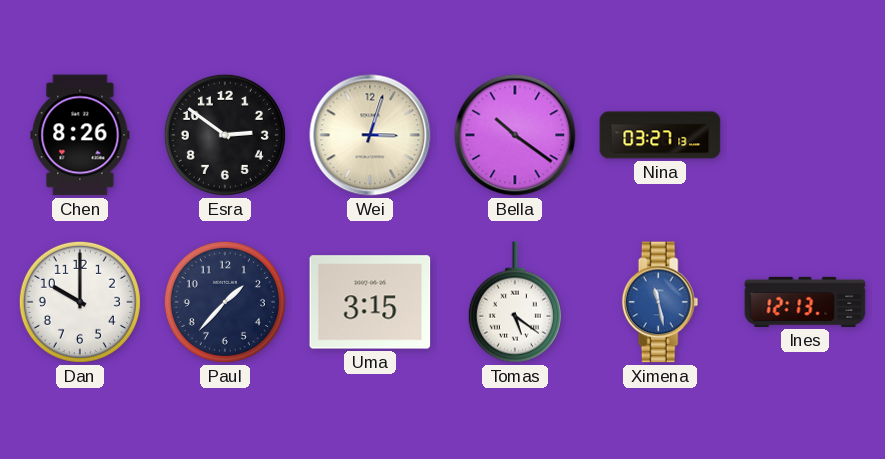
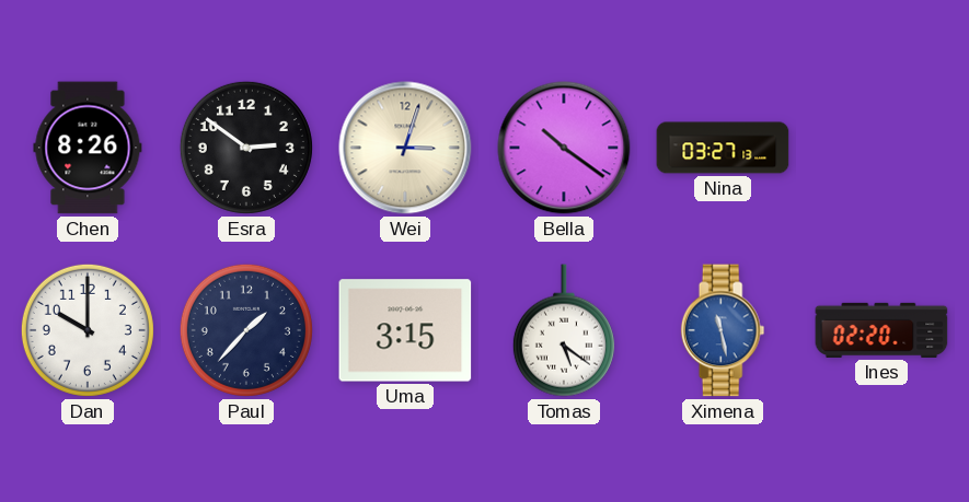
Ines: 12:13 -> 02:20 (881, 330)
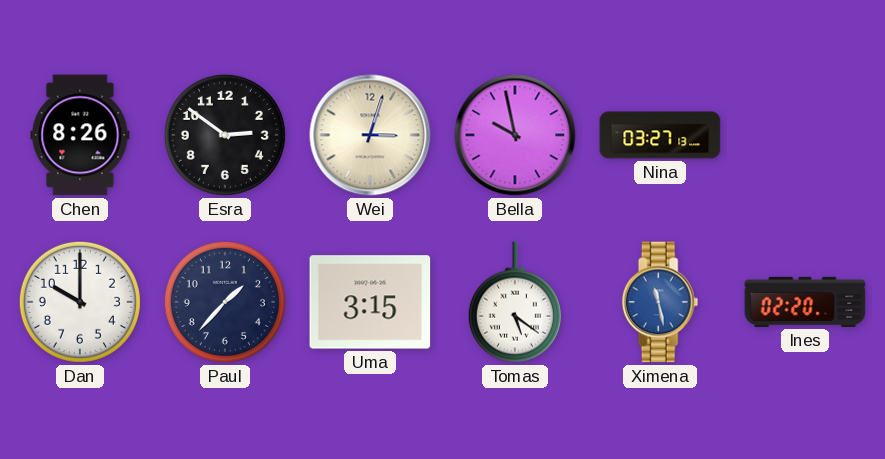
Bella: 10:21 -> 9:58 (515, 135)
